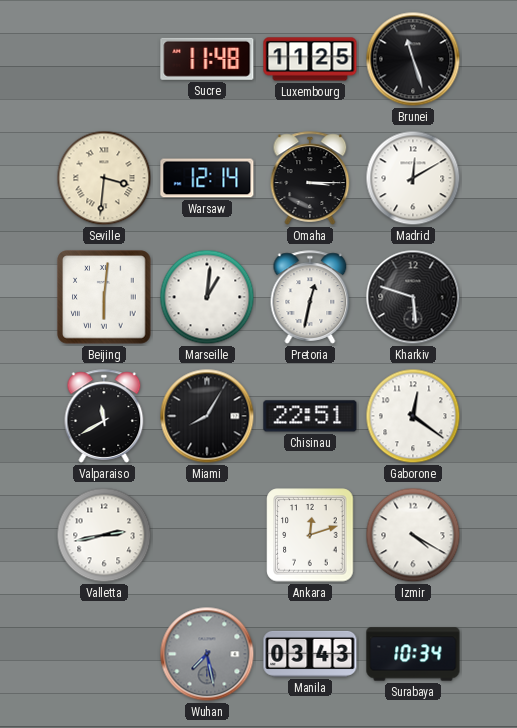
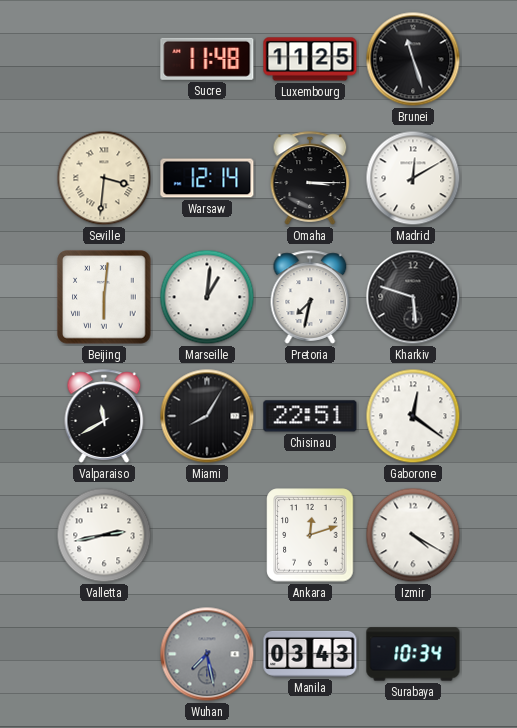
Pretoria: 12:32 -> 7:32 (310, 297)
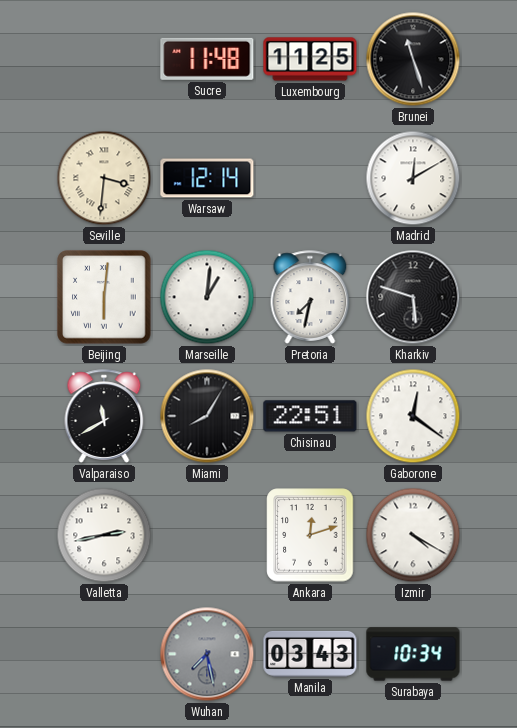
Omaha: 3:15 -> none (310, 178)
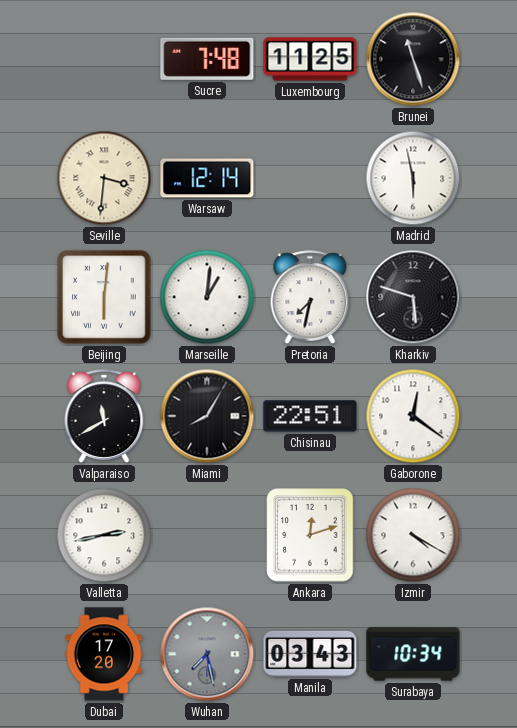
Sucre: 11:48 -> 7:48 (207, 59)
Madrid: 12:10 -> 5:58 (413, 178)
Dubai: none -> 17:20 (104, 654)
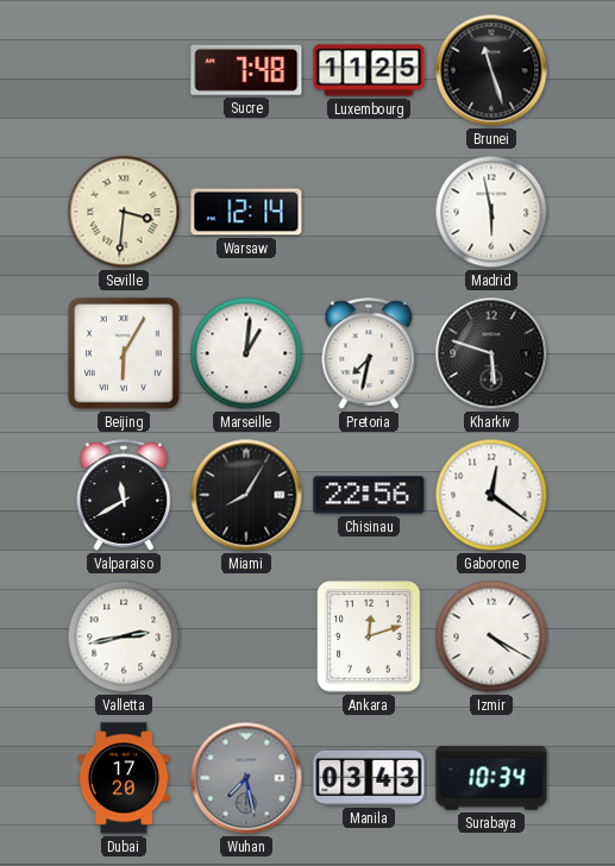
Beijing: 6:01 -> 6:05 (124, 353)
Chisinau: 22:51 -> 22:56 (369, 495)
